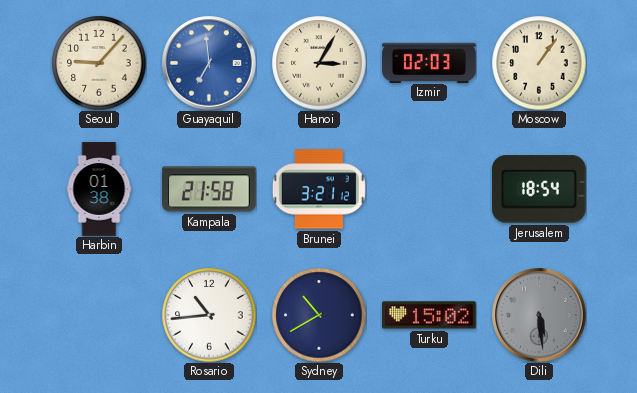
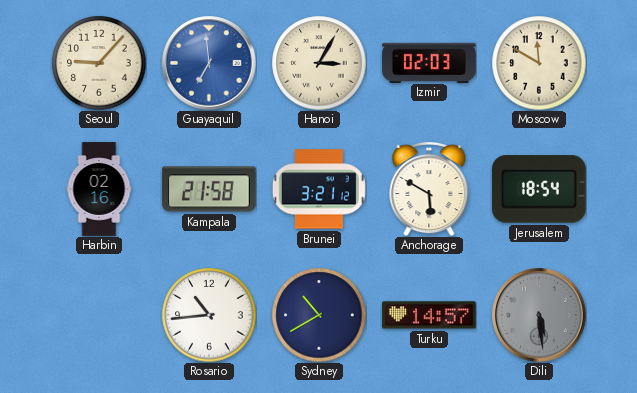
Moscow: 1:06 -> 11:50 (539, 63)
Harbin: 01:38 -> 02:16 (99, 189)
Anchorage: none -> 5:50 (429, 189)
Turku: 15:02 -> 14:57 (429, 315)
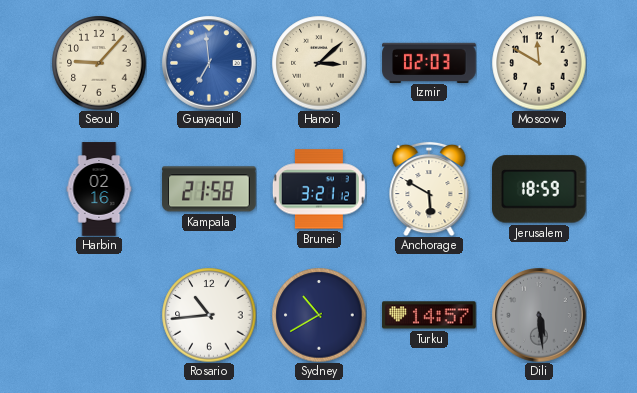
Hanoi: 3:05 -> 3:08 (319, 63)
Jerusalem: 18:54 -> 18:59 (540, 189)
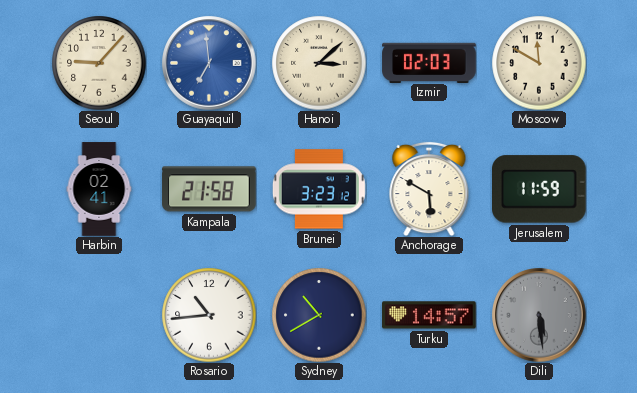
Harbin: 02:16 -> 02:41 (99, 189)
Brunei: 3:21 -> 3:23 (319, 189)
Jerusalem: 18:59 -> 11:59 (540, 189)
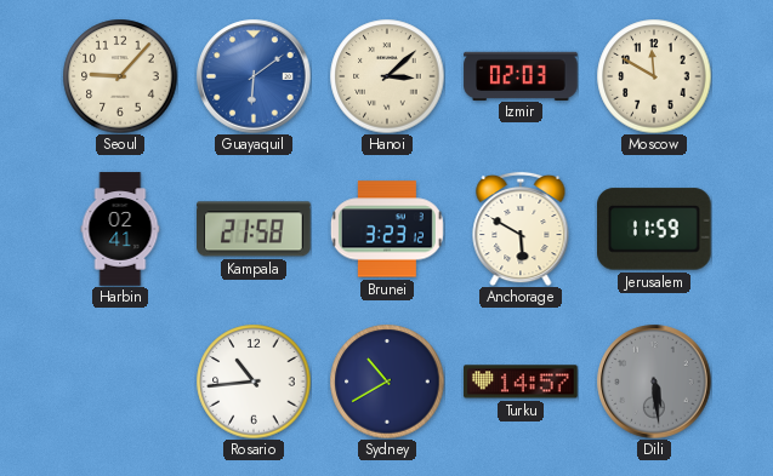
Guayaquil: 6:59 -> 6:09 (254, 76)
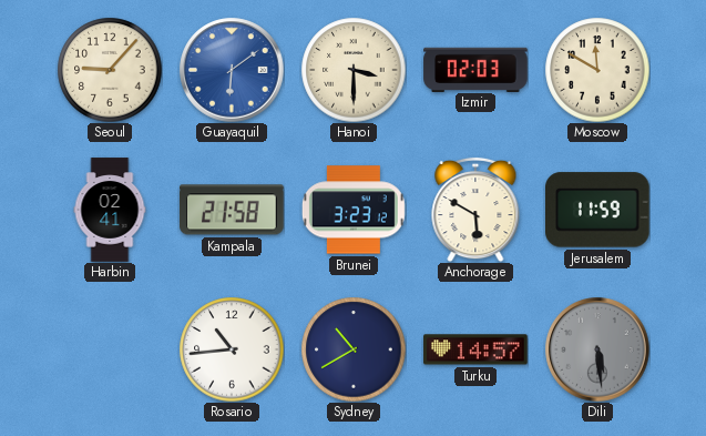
Hanoi: 3:08 -> 3:30 (354, 70)
